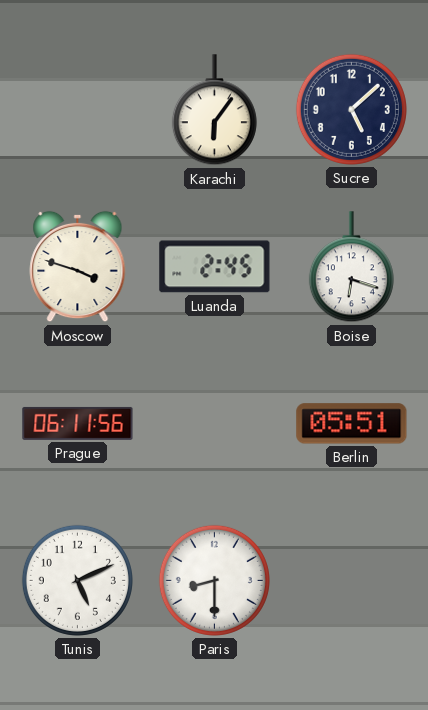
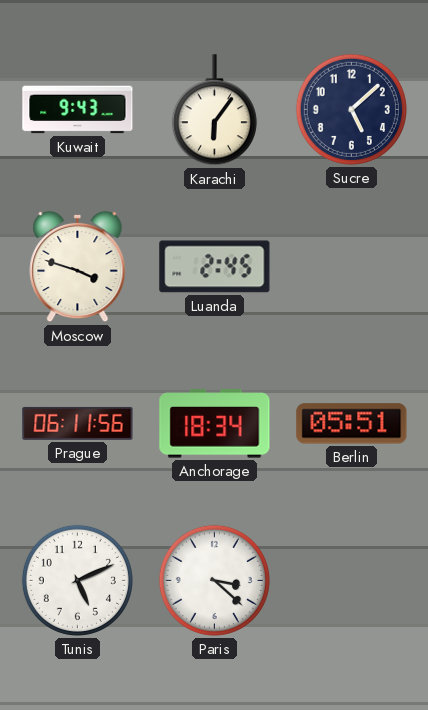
Kuwait: none -> 9:43 (78, 110)
Boise: 6:18 -> none (351, 267)
Anchorage: none -> 18:34 (215, 424)
Paris: 8:30 -> 3:22 (214, 580)
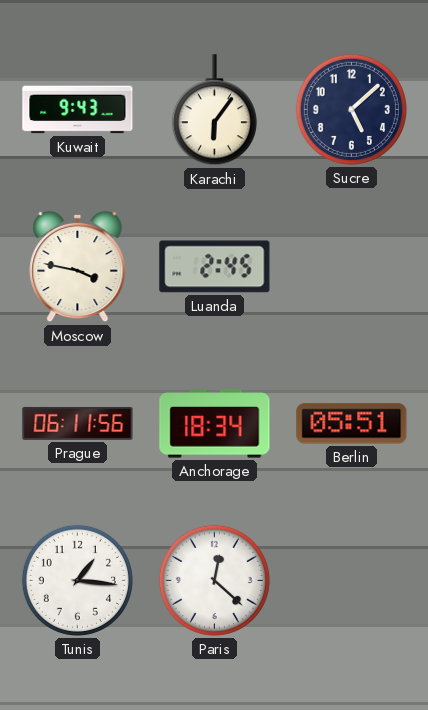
Moscow: 3:48 -> 3:47 (78, 267)
Tunis: 5:11 -> 1:16 (77, 580)
Paris: 3:22 -> 12:22 (214, 580)
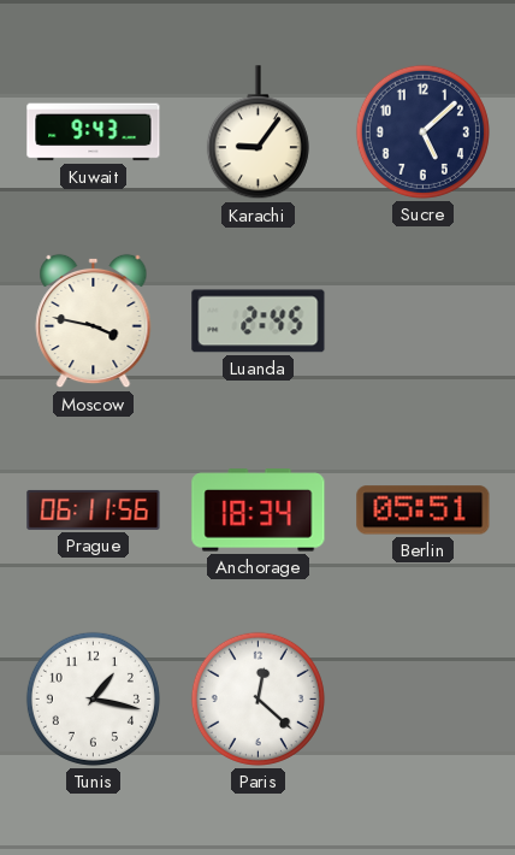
Karachi: 6:06 -> 9:06 (257, 132)
Tunis: 1:16 -> 1:17 (93, 698)
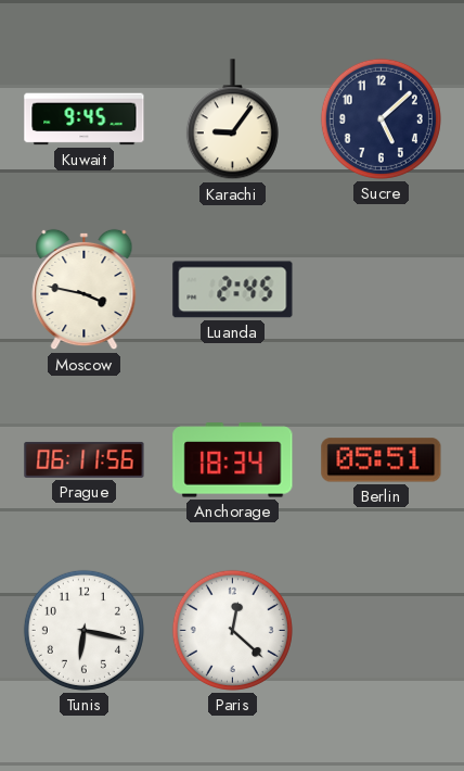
Kuwait: 9:43 -> 9:45 (85, 119)
Tunis: 1:17 -> 6:17 (83, 630)
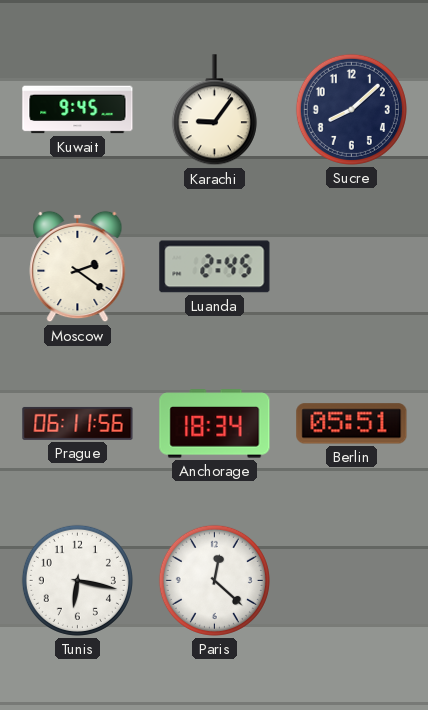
Sucre: 5:08 -> 8:08 (351, 109)
Moscow: 3:47 -> 2:21 (78, 267)
